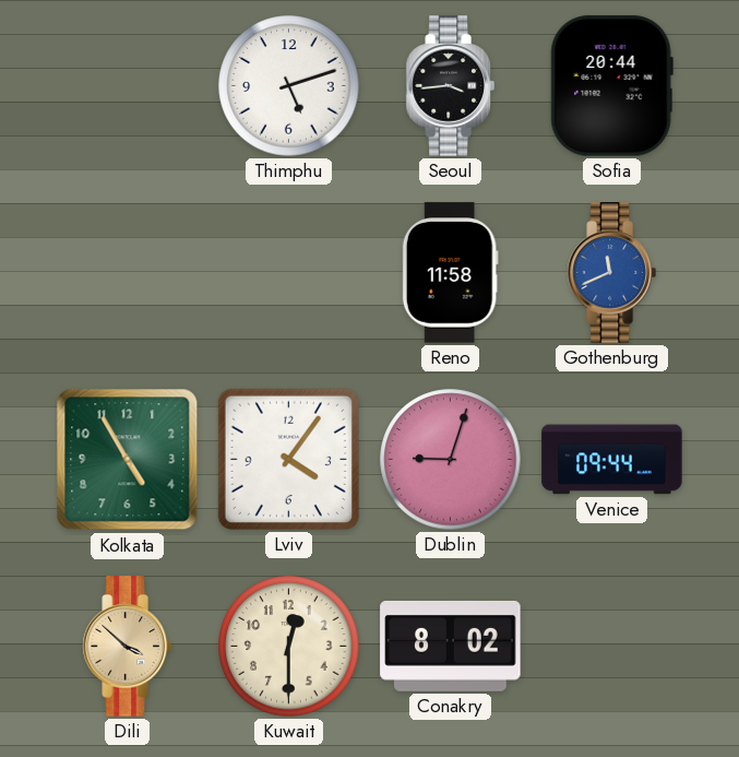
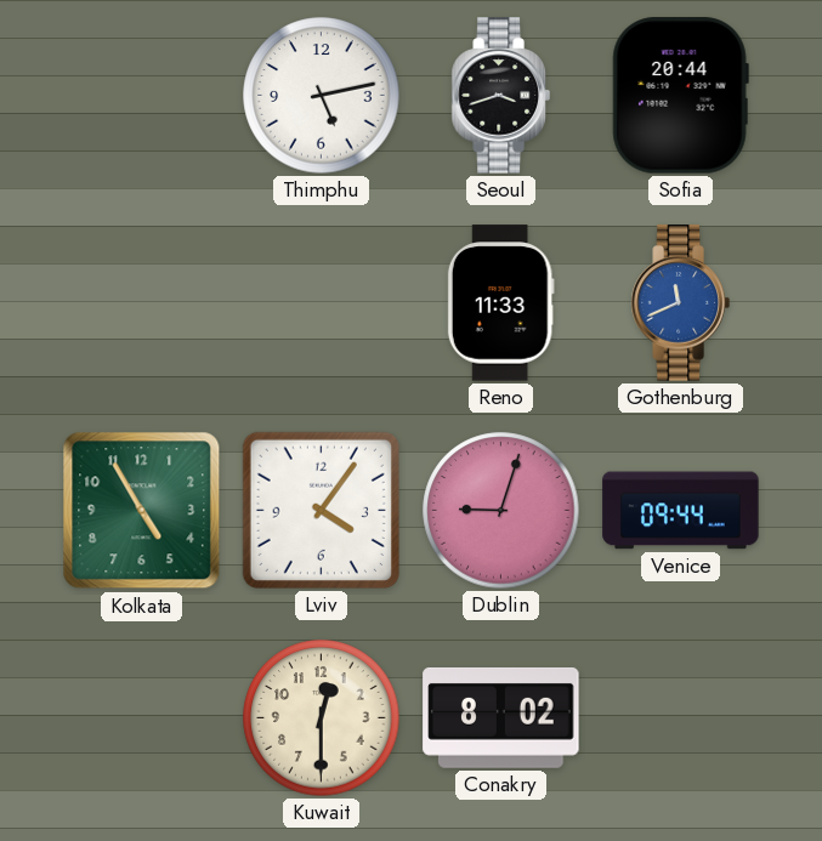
Thimphu: 5:12 -> 5:13 (322, 96)
Seoul: 3:44 -> 3:42 (500, 96)
Reno: 11:58 -> 11:33 (500, 303)
Dili: 3:52 -> none (127, 647)
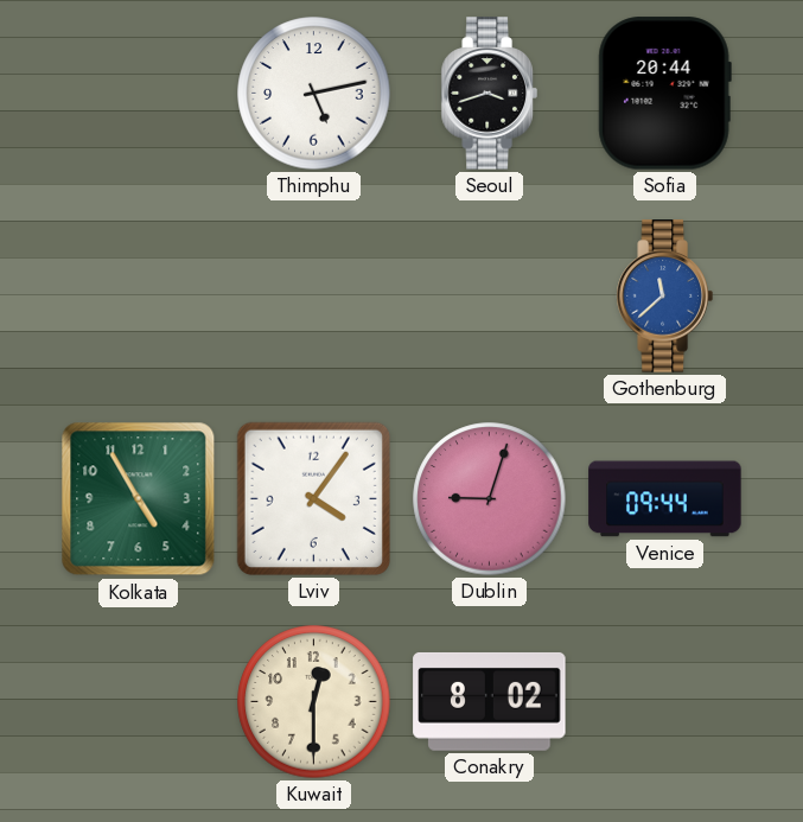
Reno: 11:33 -> none (500, 303)
Gothenburg: 11:41 -> 11:38 (664, 297)
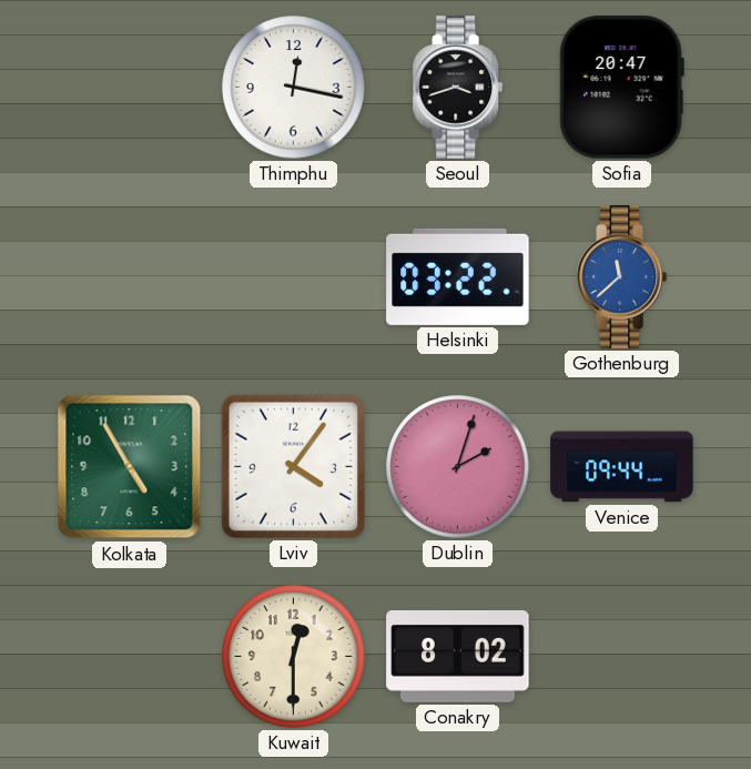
Thimphu: 5:13 -> 12:17 (294, 88)
Sofia: 20:44 -> 20:47 (621, 88)
Helsinki: none -> 03:22 (458, 276)
Dublin: 9:03 -> 2:03 (458, 467)
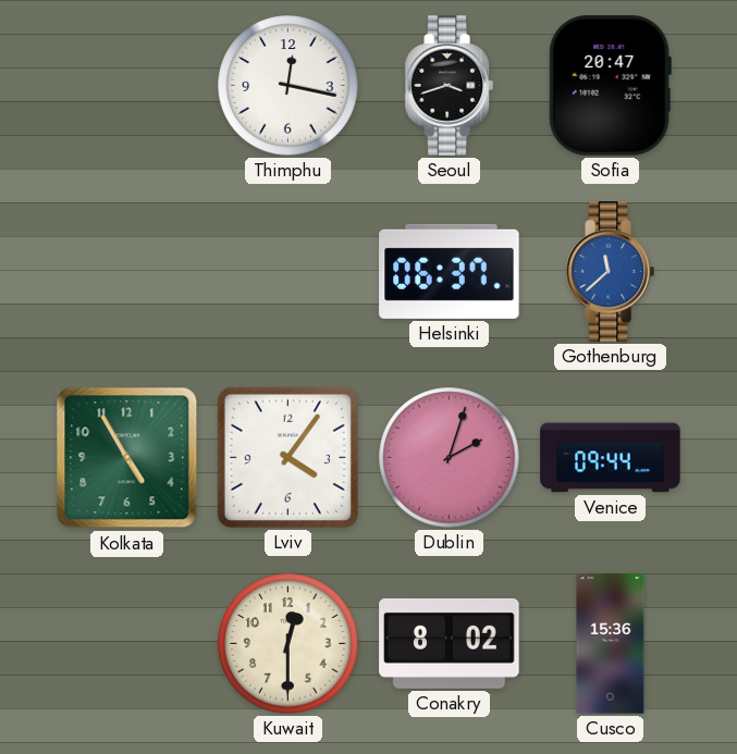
Helsinki: 03:22 -> 06:37 (450, 271)
Cusco: none -> 15:36 (611, 644)
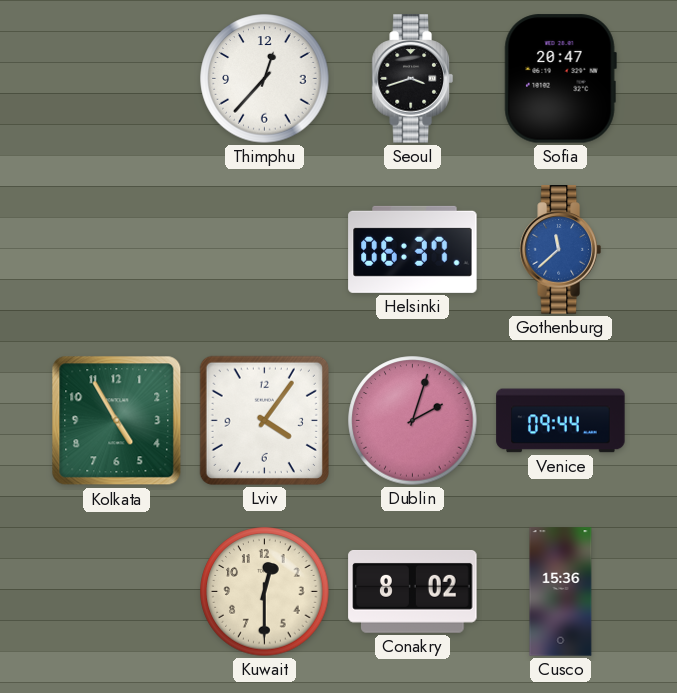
Thimphu: 12:17 -> 12:37 (265, 79)
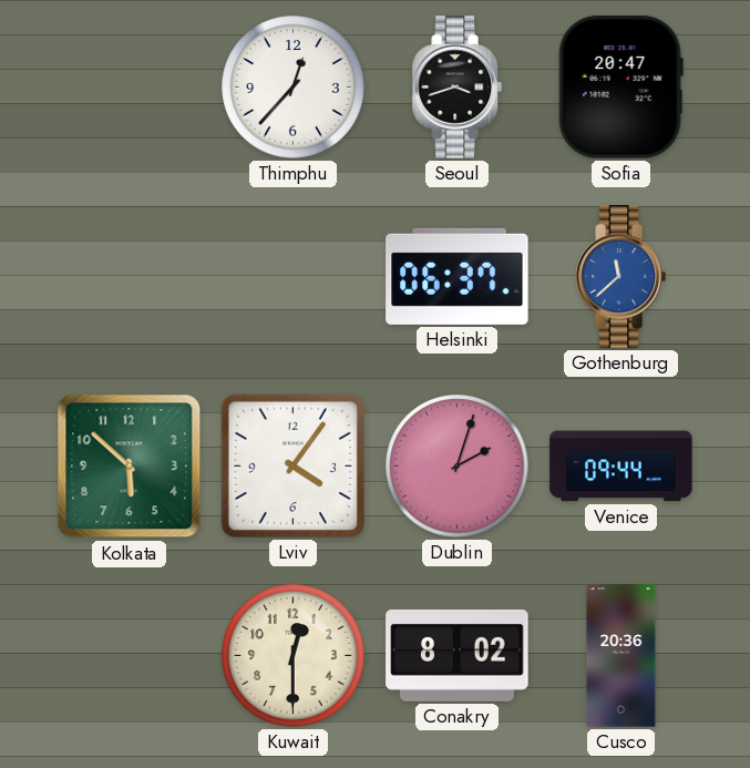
Kolkata: 4:55 -> 5:52 (130, 467)
Cusco: 15:36 -> 20:36 (621, 656)
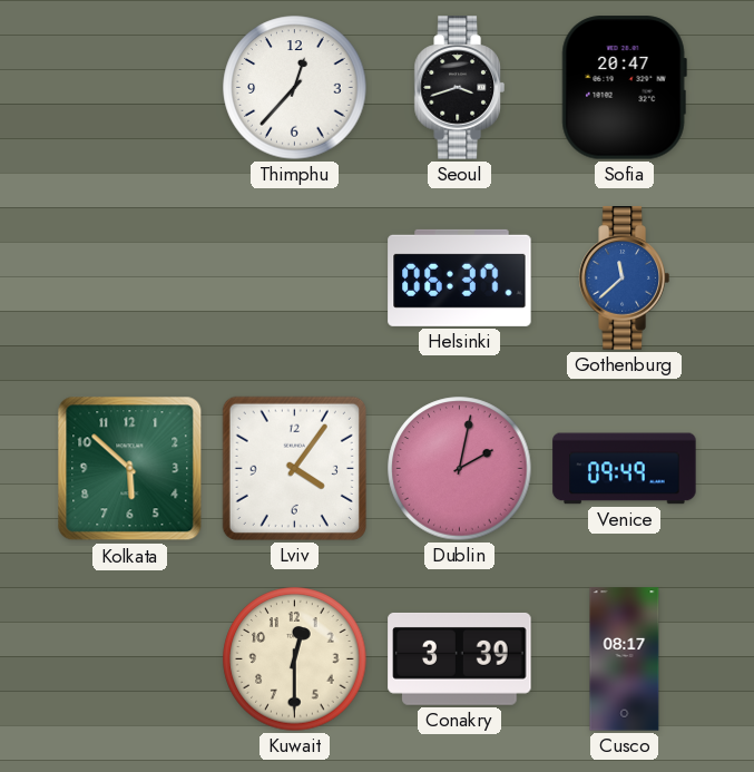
Dublin: 2:03 -> 2:02 (460, 469)
Venice: 09:44 -> 09:49 (625, 469)
Conakry: 8:02 -> 3:39 (460, 658)
Cusco: 20:36 -> 08:17 (625, 659)
